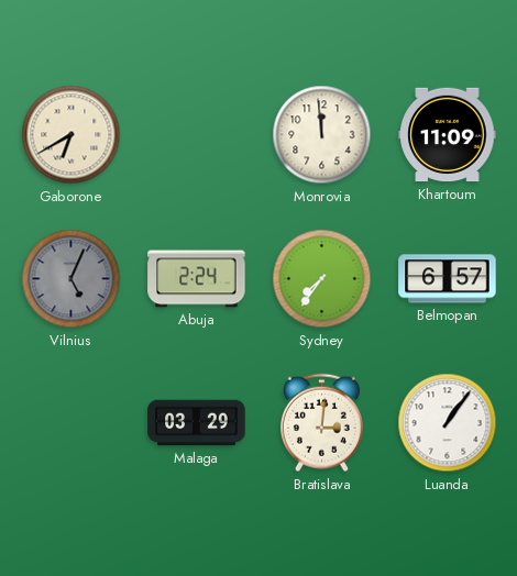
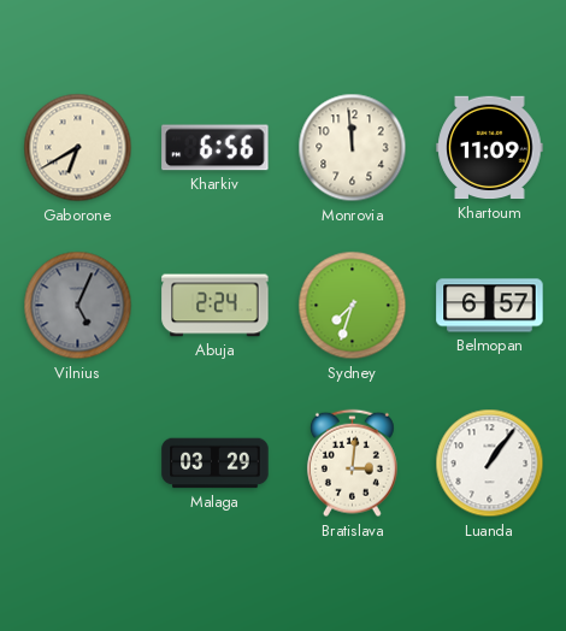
Kharkiv: none -> 6:56 (216, 148)
Sydney: 7:36 -> 7:33 (353, 306)
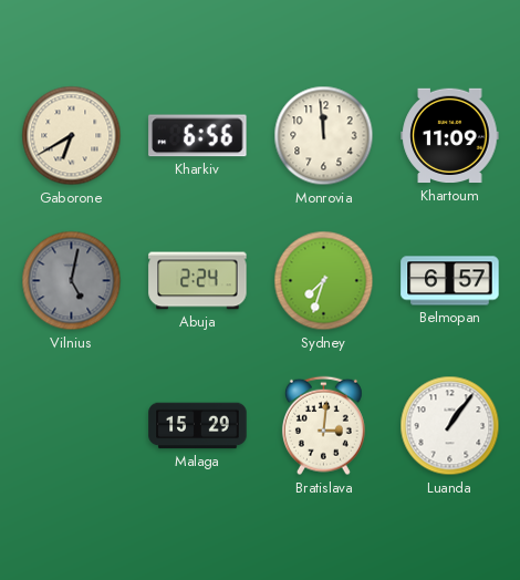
Vilnius: 5:04 -> 5:02 (72, 281)
Malaga: 03:29 -> 15:29 (198, 426)
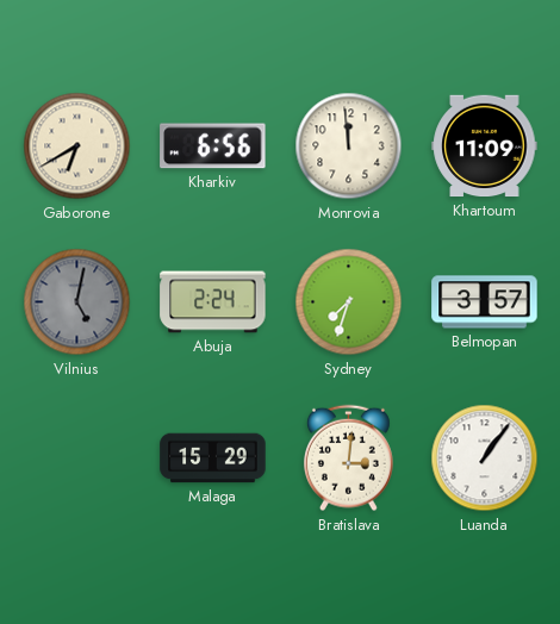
Belmopan: 6:57 -> 3:57 (485, 302)
